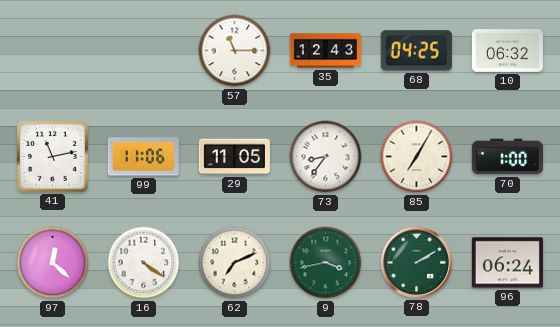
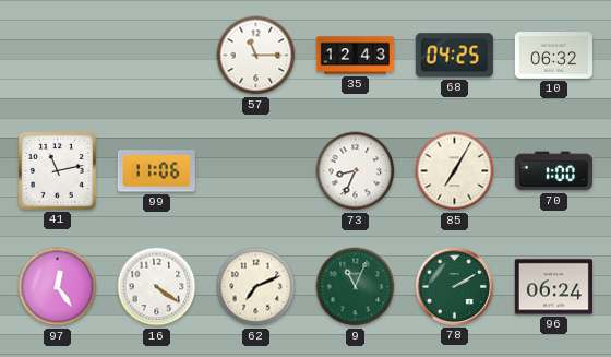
29: 11:05 -> none (234, 157)
73: 8:36 -> 8:34 (356, 171)
97: 12:22 -> 12:24 (58, 287)
9: 3:43 -> 11:04 (356, 287)
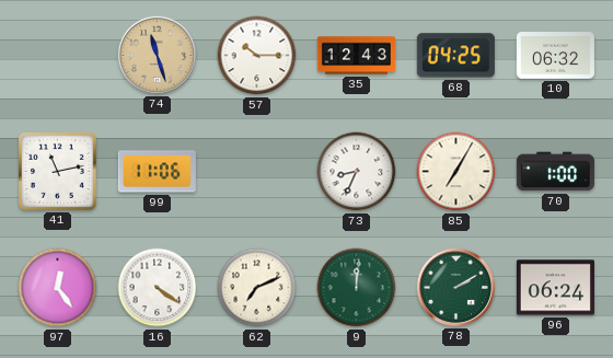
74: none -> 11:27 (157, 55)
57: 11:15 -> 10:15 (257, 56)
9: 11:04 -> 12:01 (357, 288)
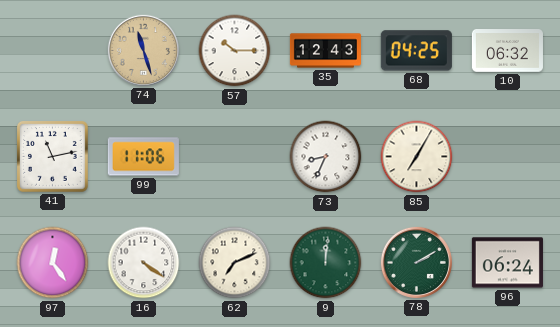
70: 1:00 -> none (555, 172)
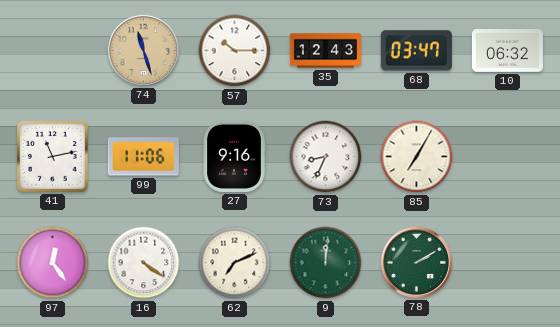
68: 04:25 -> 03:47 (416, 51)
27: none -> 9:16 (234, 156)
96: 06:24 -> none (507, 263)
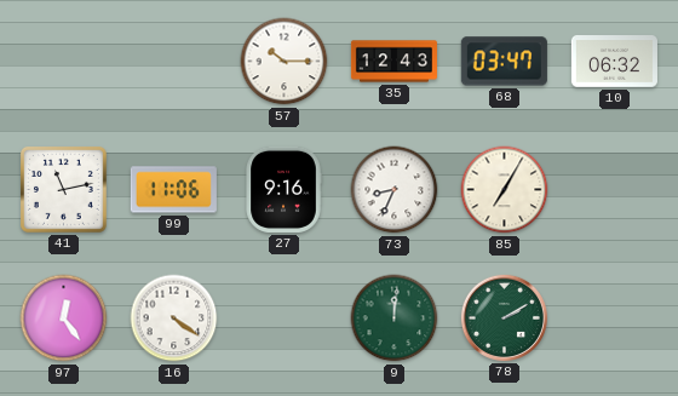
74: 11:27 -> none (143, 50)
62: 7:11 -> none (235, 263)
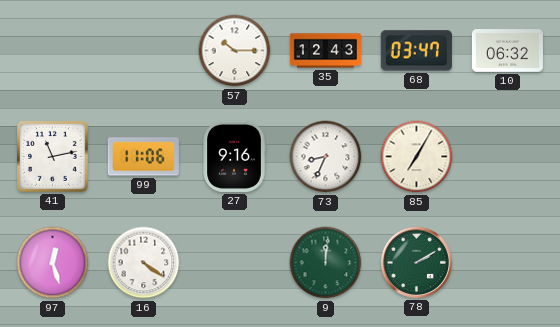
97: 12:24 -> 12:27 (53, 263)
